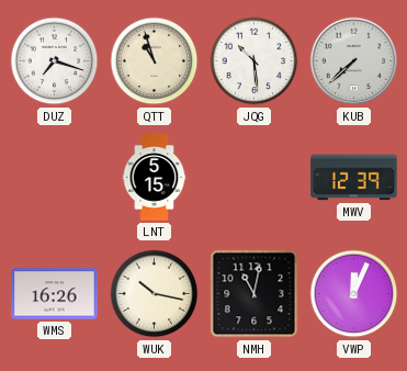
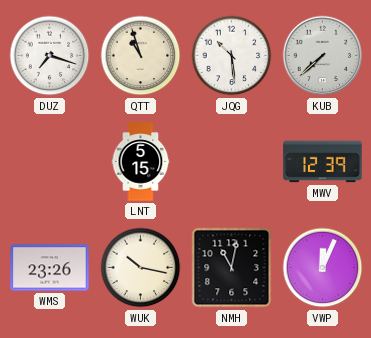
WMS: 16:26 -> 23:26 (50, 268)
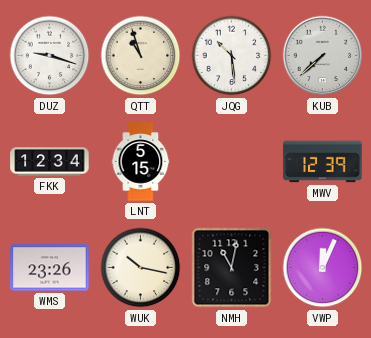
DUZ: 7:18 -> 9:18 (50, 56)
FKK: none -> 12:34 (50, 162)
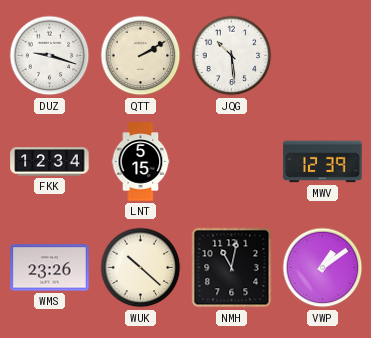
QTT: 10:57 -> 2:10 (141, 56)
KUB: 7:38 -> none (323, 56)
WUK: 10:17 -> 10:22 (141, 268)
VWP: 12:04 -> 1:09 (323, 268)
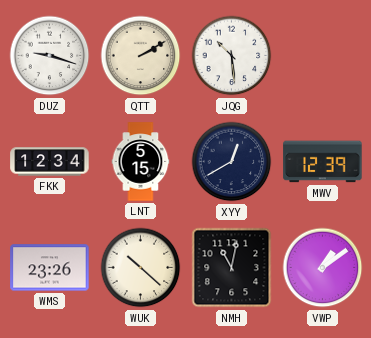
XYY: none -> 12:40 (232, 162)
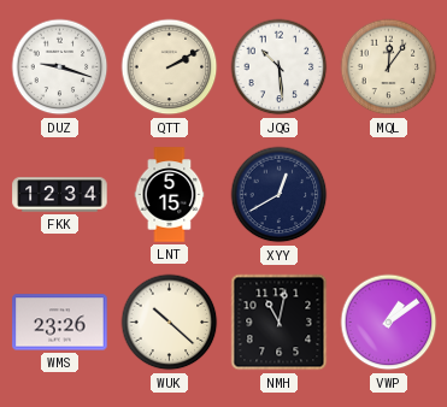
MQL: none -> 12:06 (389, 67)
MWV: 12:39 -> none (323, 162)
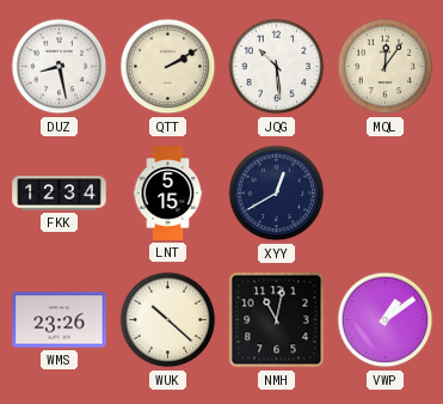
DUZ: 9:18 -> 8:28 (60, 67)
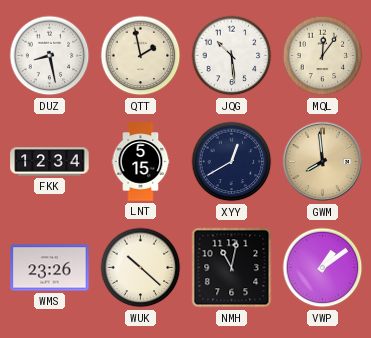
QTT: 2:10 -> 1:58 (141, 56)
GWM: none -> 7:59 (323, 162)
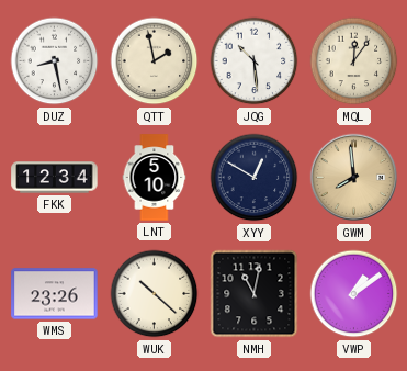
LNT: 5:15 -> 5:10 (155, 178)
XYY: 12:40 -> 12:50 (255, 178)
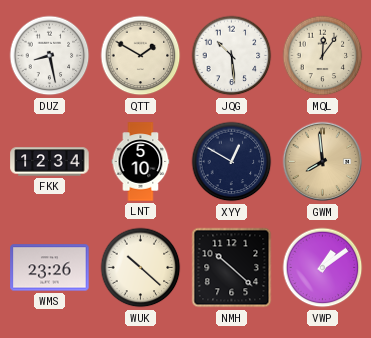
QTT: 1:58 -> 1:50 (141, 56)
NMH: 11:02 -> 10:22 (232, 268)
